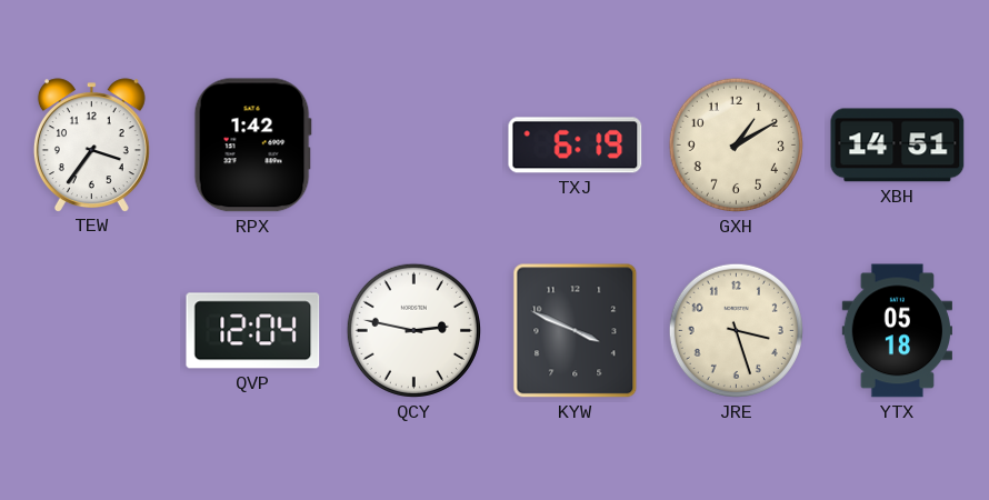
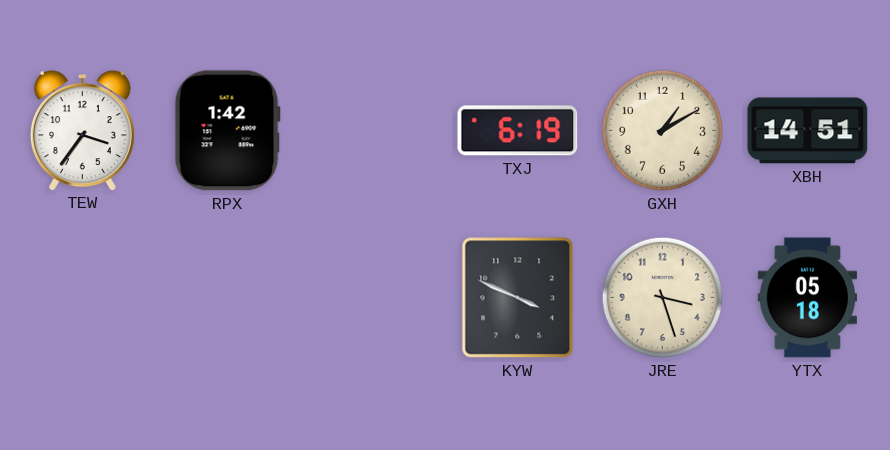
QVP: 12:04 -> none (253, 331)
QCY: 2:47 -> none (413, 330)
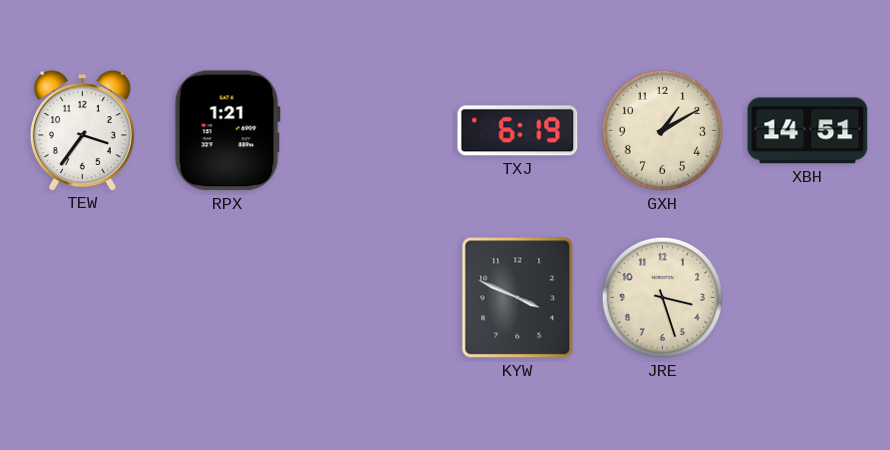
RPX: 1:42 -> 1:21 (227, 131)
YTX: 05:18 -> none (807, 298)
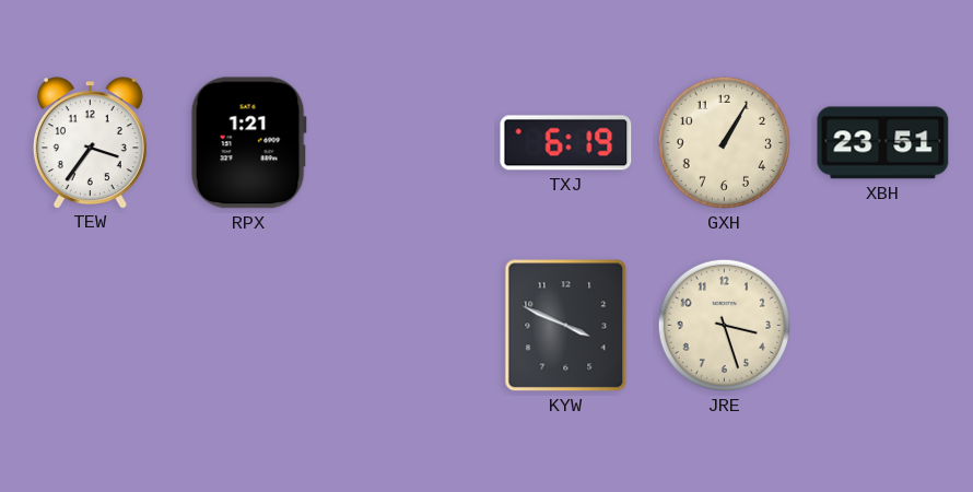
GXH: 1:10 -> 1:05 (724, 142)
XBH: 14:51 -> 23:51 (883, 143)
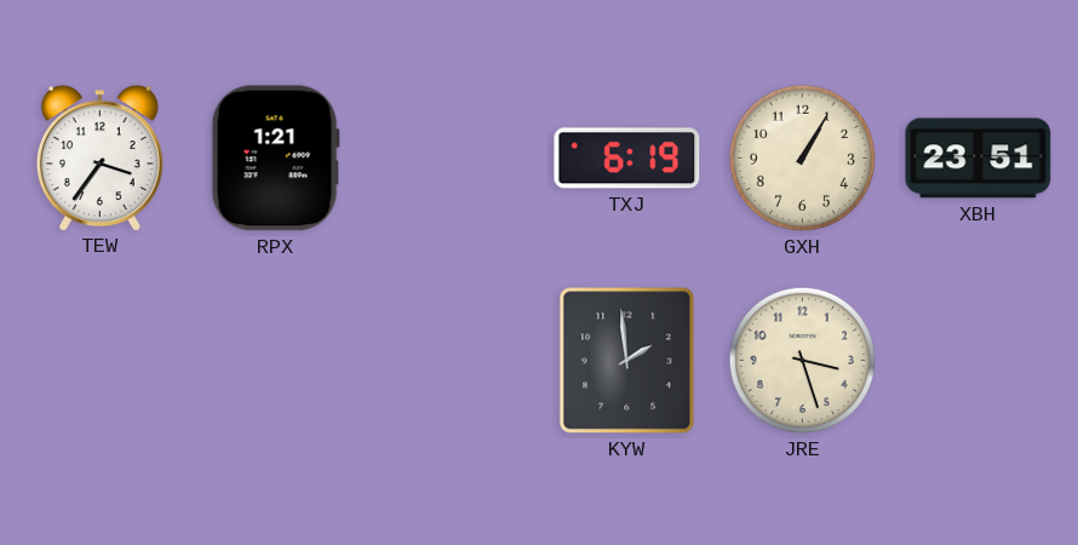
KYW: 3:49 -> 1:59 (627, 361)
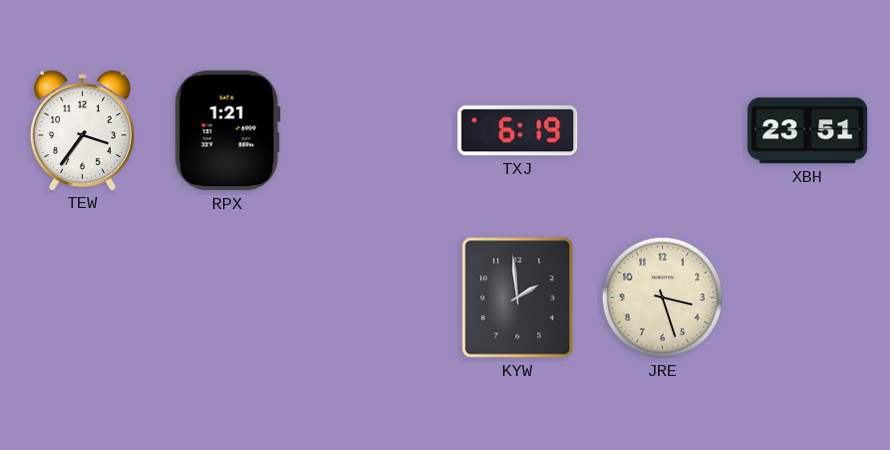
GXH: 1:05 -> none (802, 157)
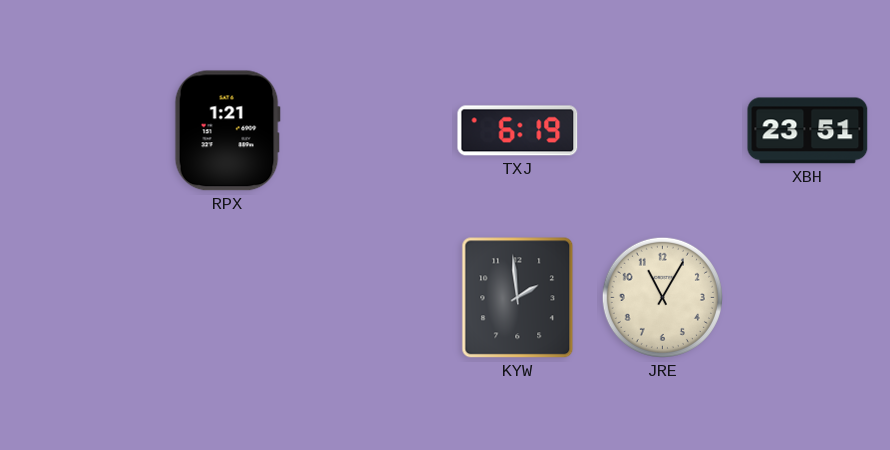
TEW: 3:36 -> none (82, 130)
JRE: 3:27 -> 11:05 (662, 297)
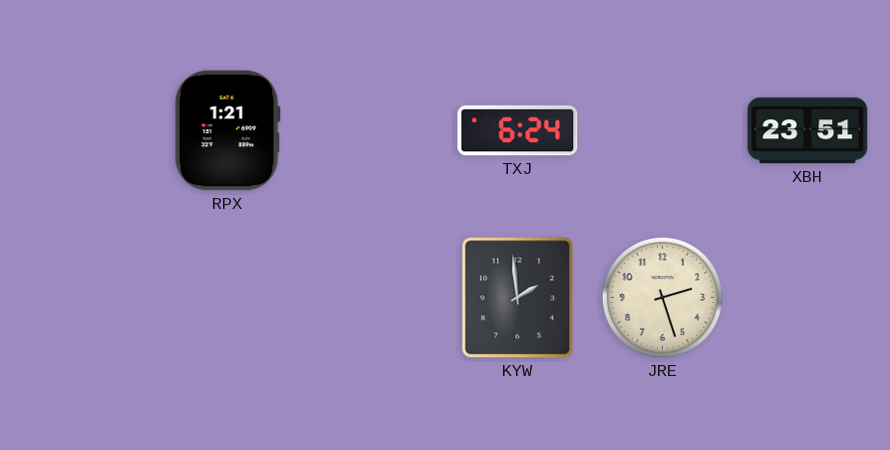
TXJ: 6:19 -> 6:24 (518, 131)
JRE: 11:05 -> 2:27 (662, 297)
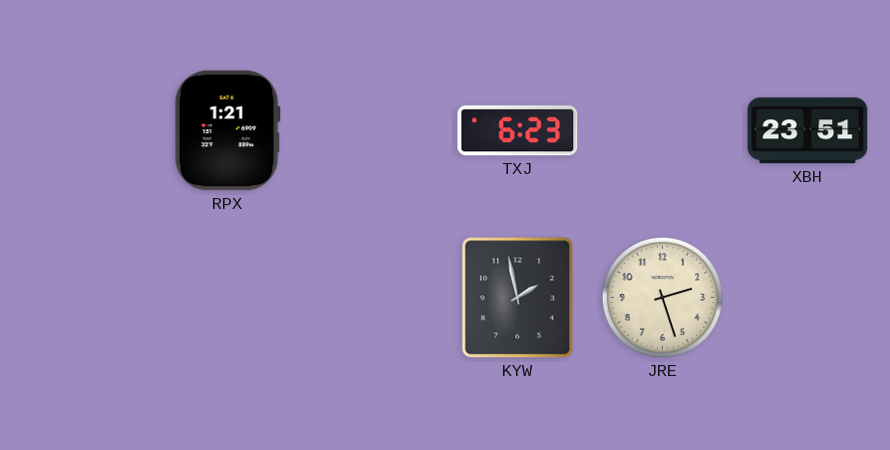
TXJ: 6:24 -> 6:23 (518, 131)
KYW: 1:59 -> 1:58 (518, 298)
